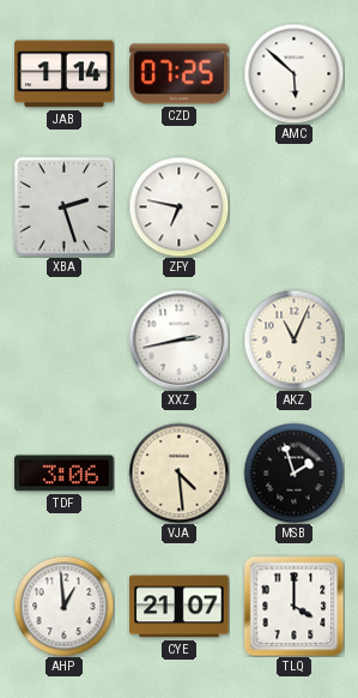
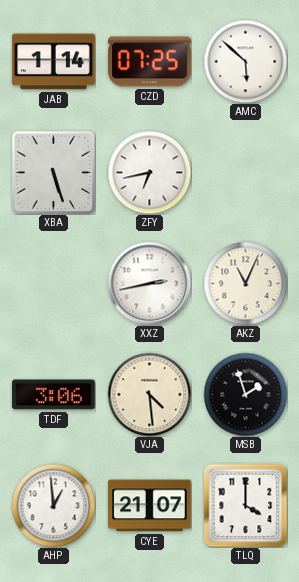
XBA: 2:27 -> 5:27 (53, 172)
ZFY: 6:47 -> 6:43 (149, 172)
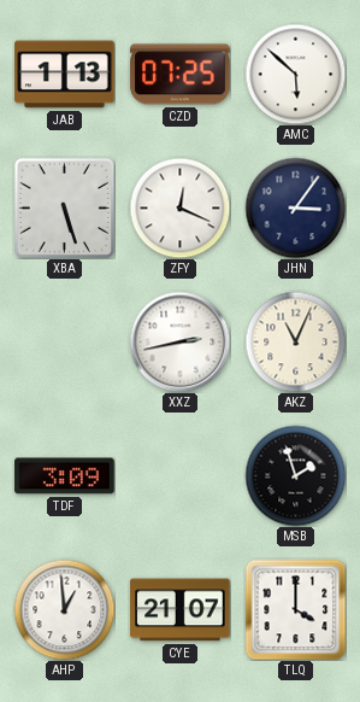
JAB: 1:14 -> 1:13 (65, 75)
ZFY: 6:43 -> 12:19 (179, 207)
JHN: none -> 3:06 (295, 207)
TDF: 3:06 -> 3:09 (65, 476)
VJA: 4:29 -> none (149, 394)
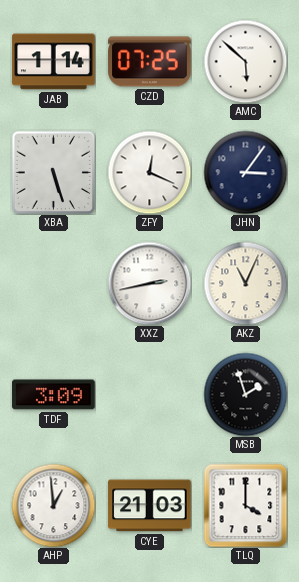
JAB: 1:13 -> 1:14 (54, 62)
CYE: 21:07 -> 21:03 (150, 506)
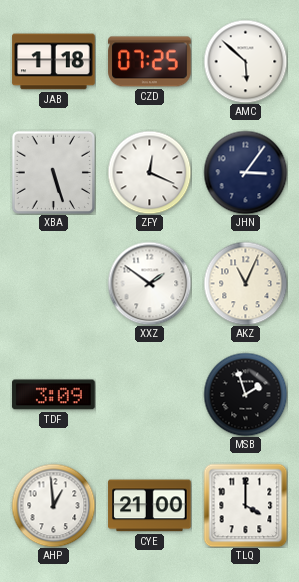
JAB: 1:14 -> 1:18 (54, 62)
XXZ: 2:43 -> 1:51 (149, 283)
CYE: 21:03 -> 21:00 (150, 506)
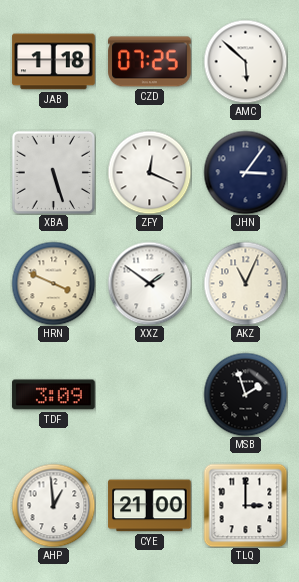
HRN: none -> 3:49 (53, 283)
TLQ: 4:00 -> 3:00 (245, 505)
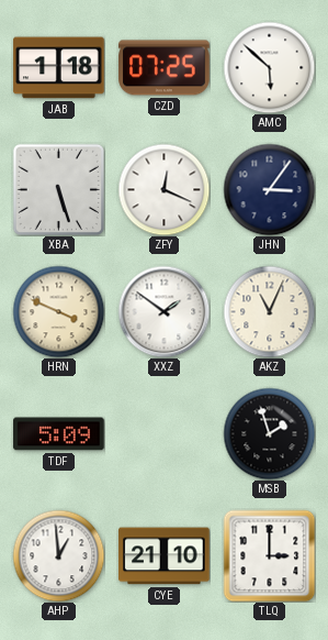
TDF: 3:09 -> 5:09 (59, 434)
CYE: 21:00 -> 21:10 (165, 556)
